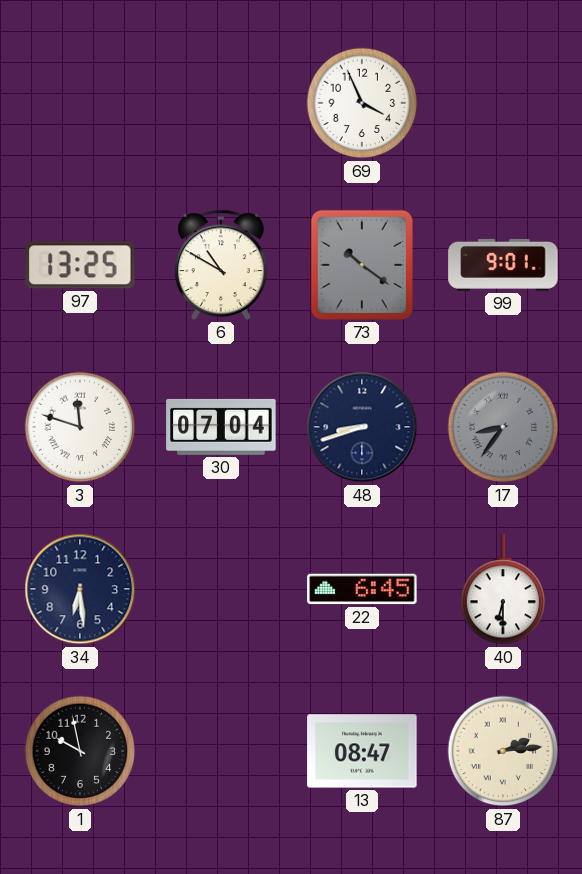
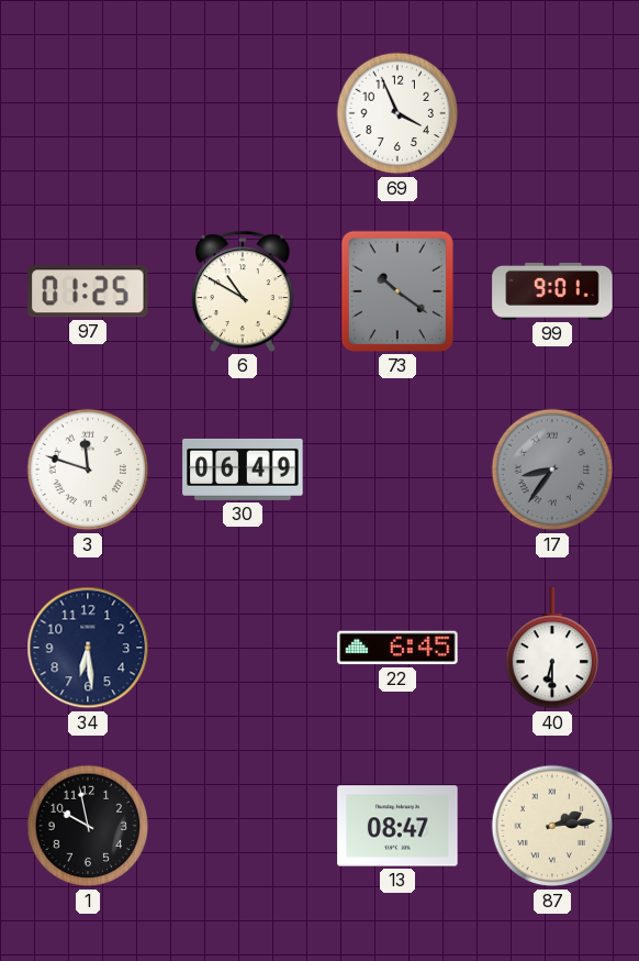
97: 13:25 -> 01:25 (88, 291)
30: 07:04 -> 06:49 (243, 470)
48: 8:42 -> none (362, 427)
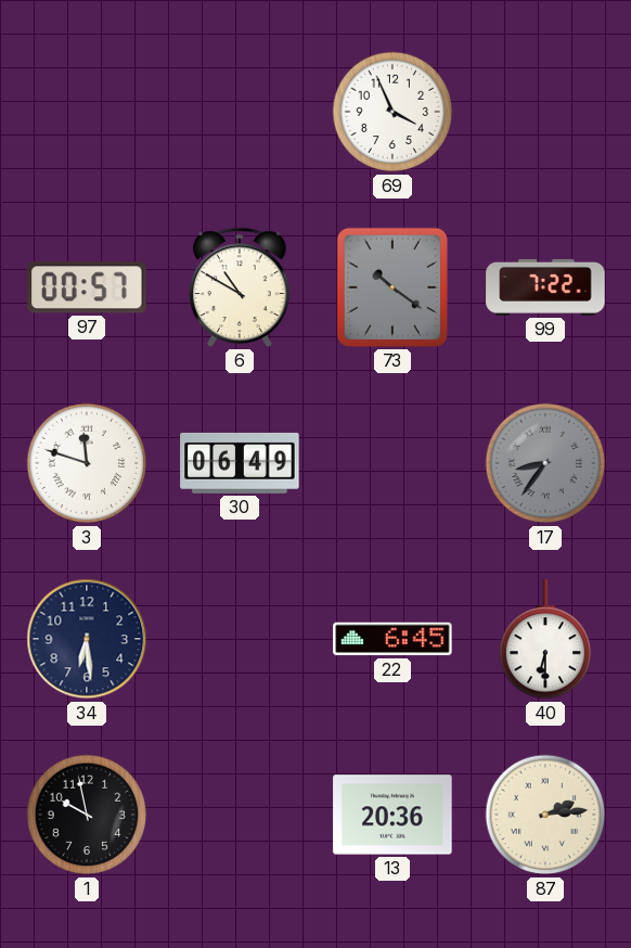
97: 01:25 -> 00:57 (87, 287)
99: 9:01 -> 7:22 (545, 287)
13: 08:47 -> 20:36 (392, 815)
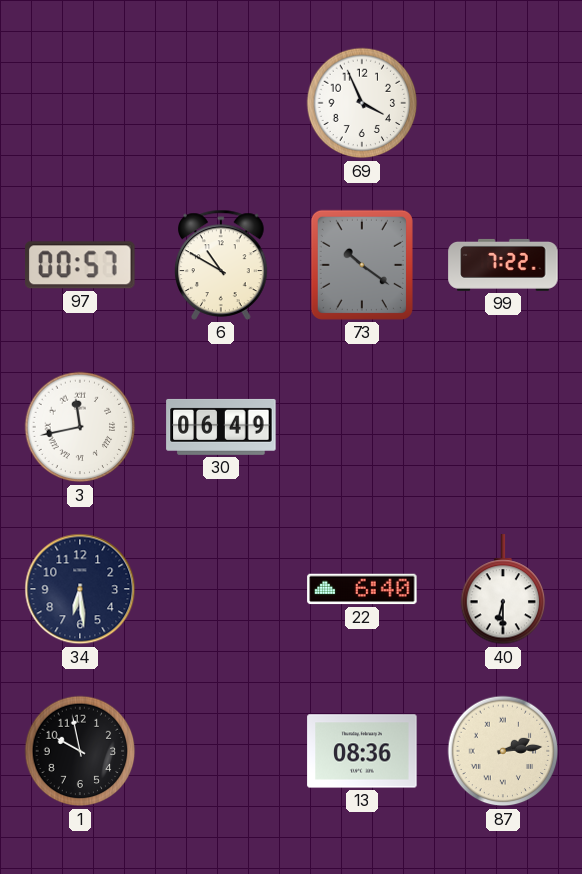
3: 11:48 -> 11:43 (80, 427)
17: 8:36 -> none (545, 463)
22: 6:45 -> 6:40 (362, 589)
13: 20:36 -> 08:36 (362, 751)
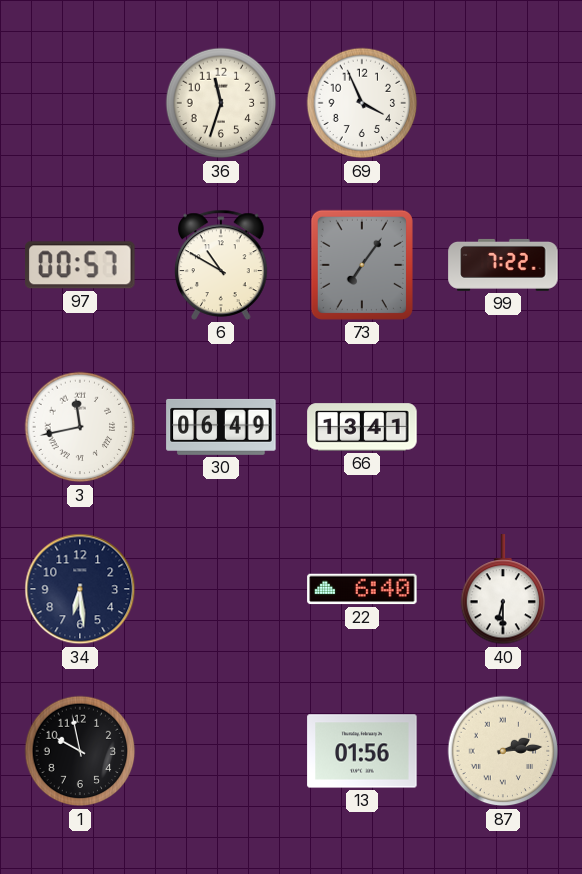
36: none -> 11:33 (221, 103)
73: 10:21 -> 7:06 (362, 265)
66: none -> 13:41 (362, 427)
13: 08:36 -> 01:56 (362, 751)
